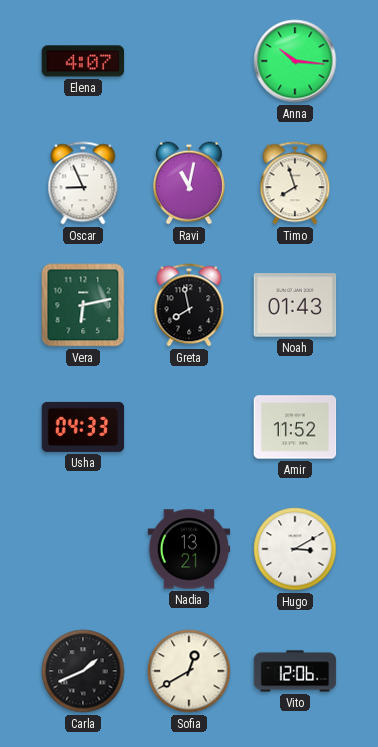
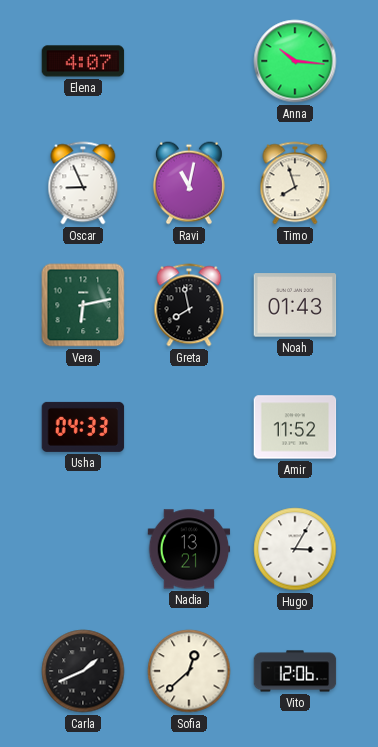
Hugo: 3:10 -> 3:05 (295, 549)
Sofia: 12:40 -> 12:38 (189, 671)
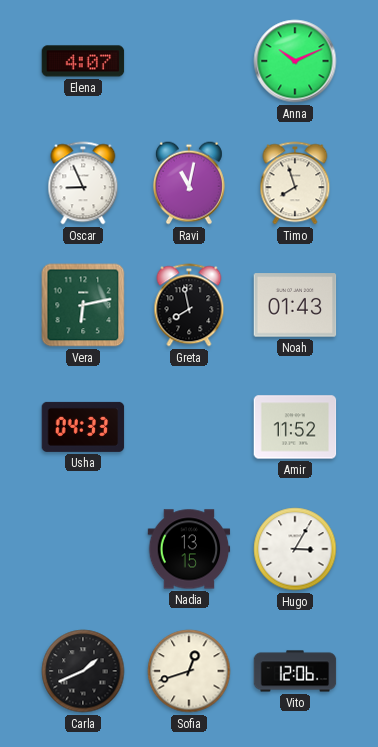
Anna: 10:16 -> 10:11 (295, 61)
Nadia: 13:21 -> 13:15 (189, 549)
Sofia: 12:38 -> 12:42 (189, 671)
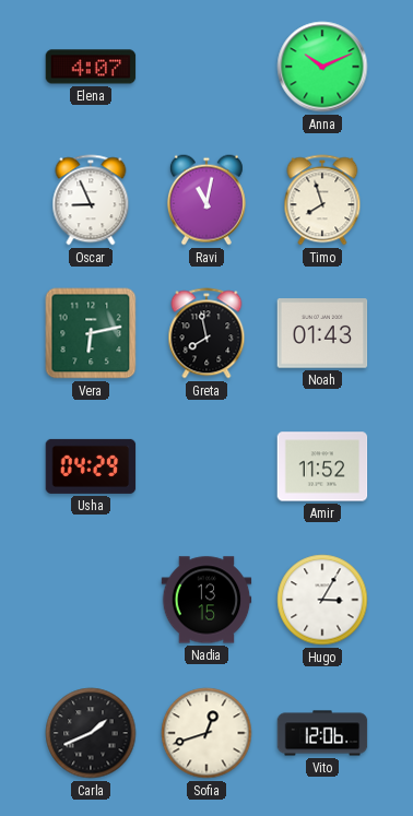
Usha: 04:33 -> 04:29 (91, 466)
